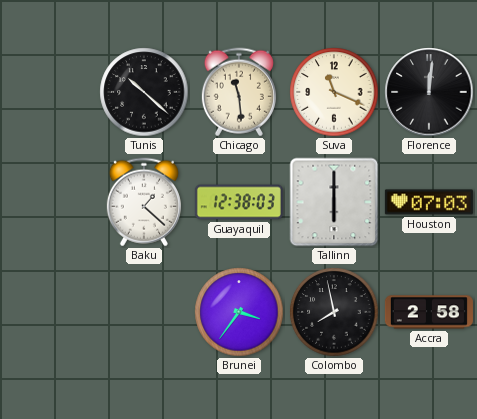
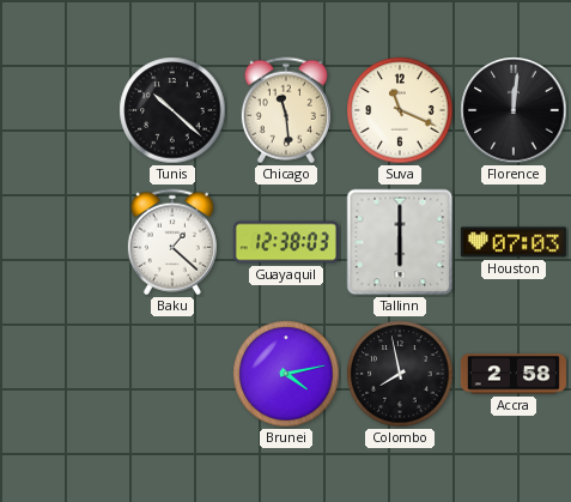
Brunei: 3:36 -> 4:13 (286, 374)
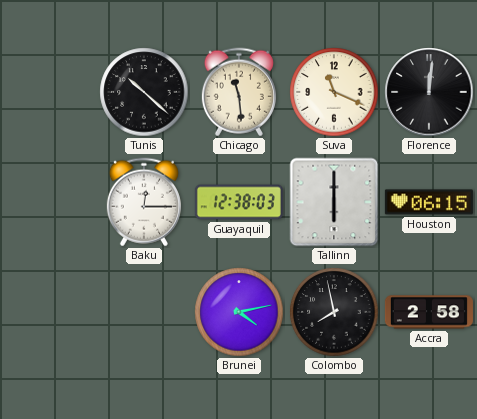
Baku: 1:22 -> 12:15 (144, 202)
Houston: 07:03 -> 06:15 (429, 202)
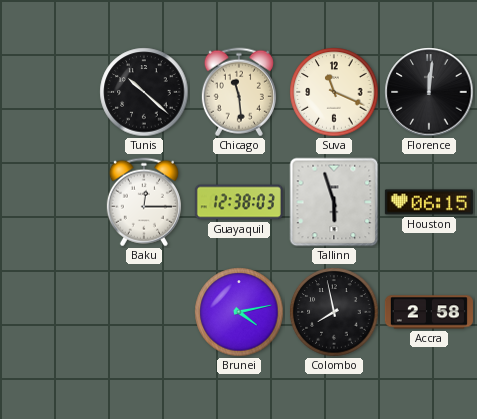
Tallinn: 6:00 -> 5:57 (334, 202)
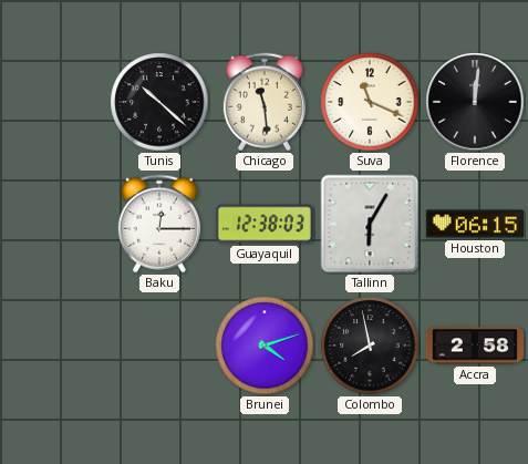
Tallinn: 5:57 -> 6:05 (370, 224)
Brunei: 4:13 -> 4:12 (265, 346)
